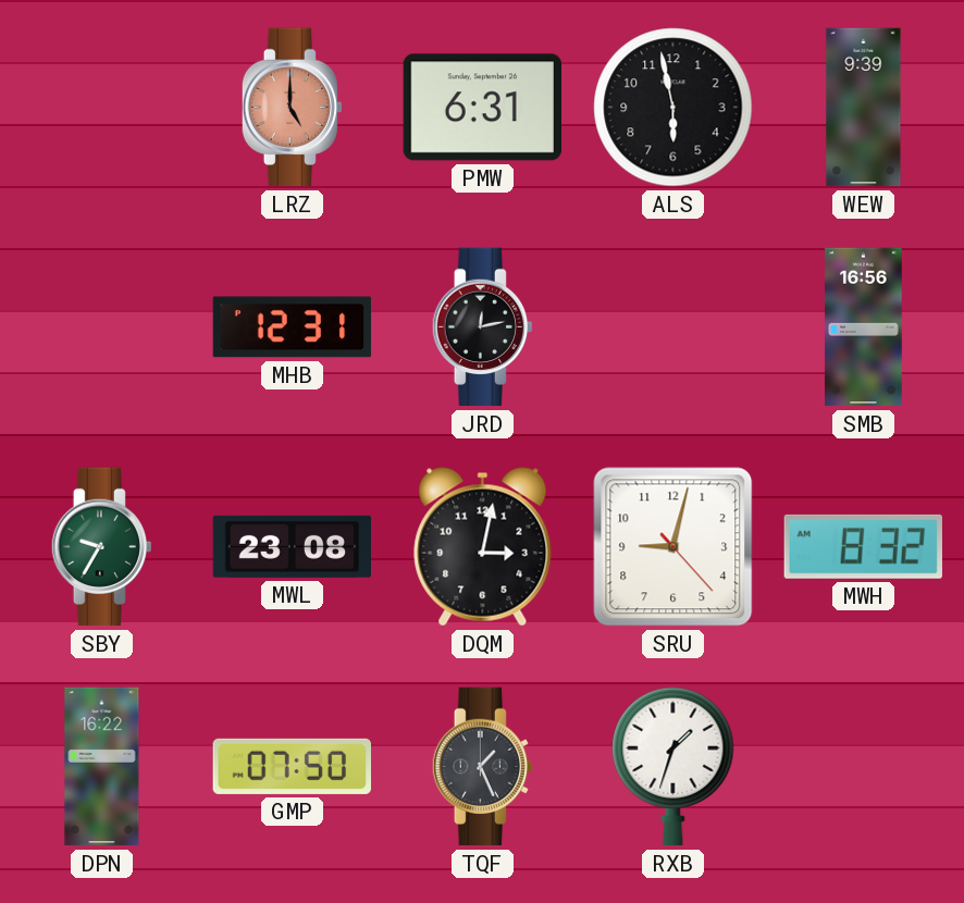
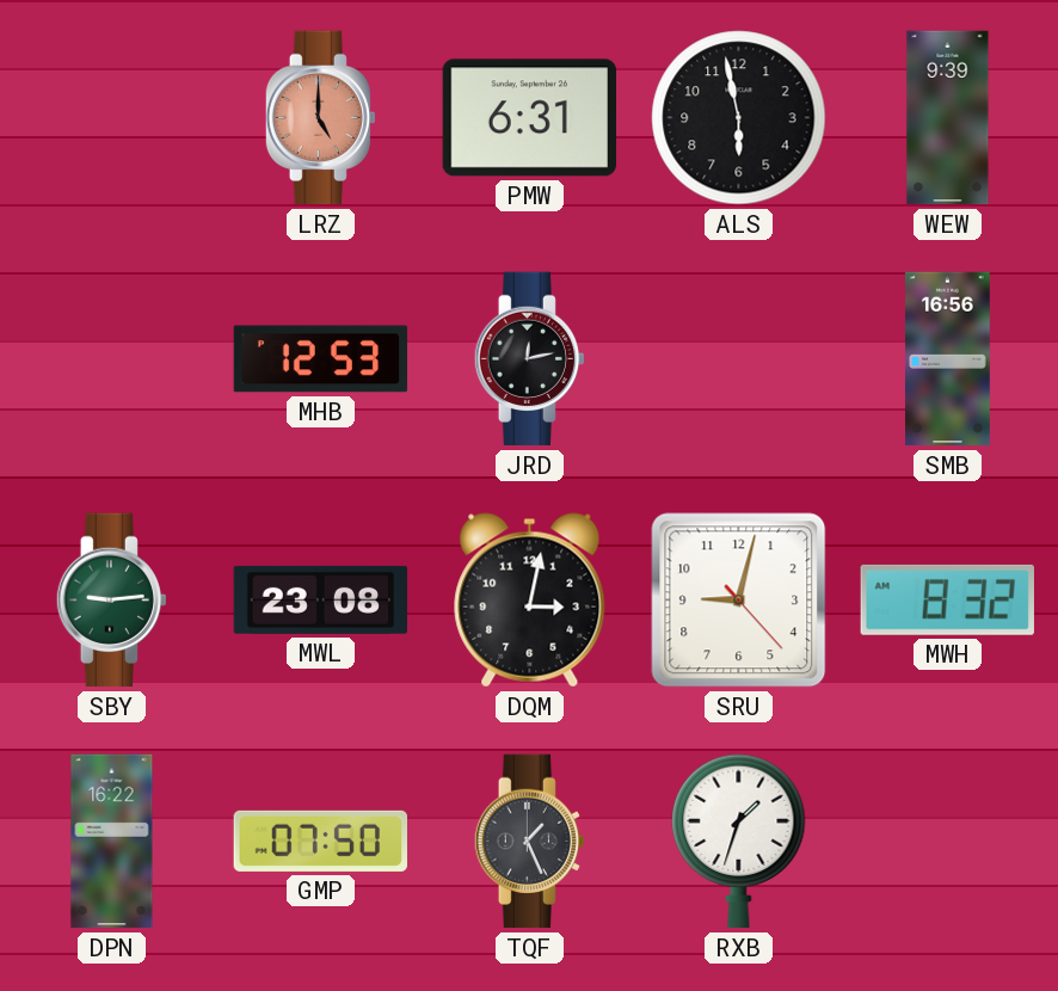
MHB: 12:31 -> 12:53 (321, 359)
SBY: 9:35 -> 9:14 (111, 601)
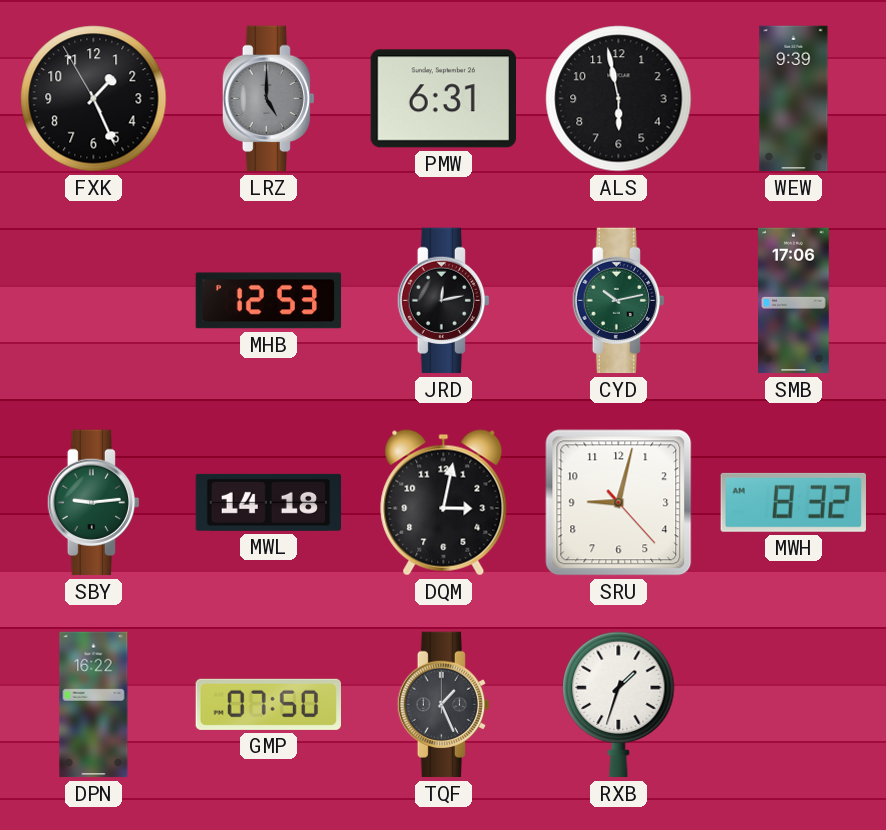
FXK: none -> 1:25 (94, 99)
LRZ dial: salmon -> grey (268, 99)
CYD: none -> 10:13 (618, 301)
SMB: 16:56 -> 17:06 (794, 301)
MWL: 23:08 -> 14:18 (269, 502)
